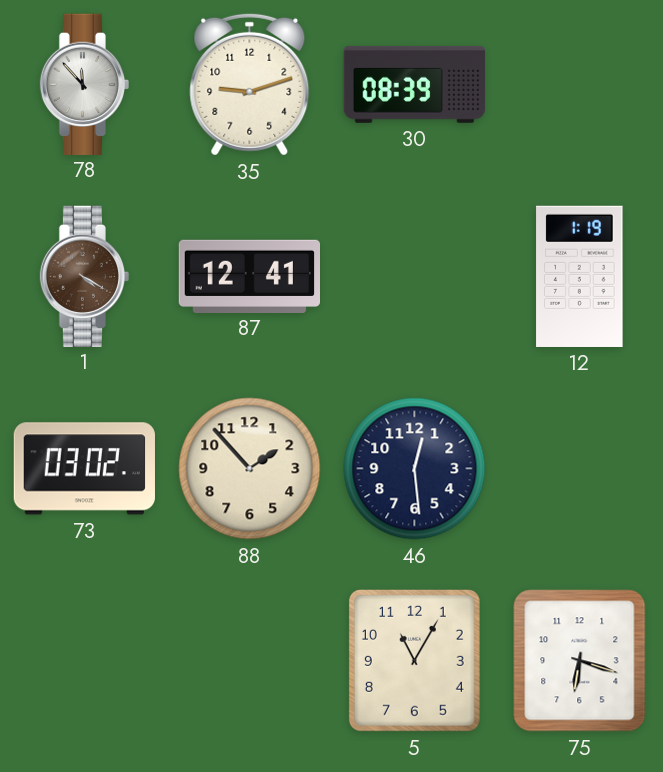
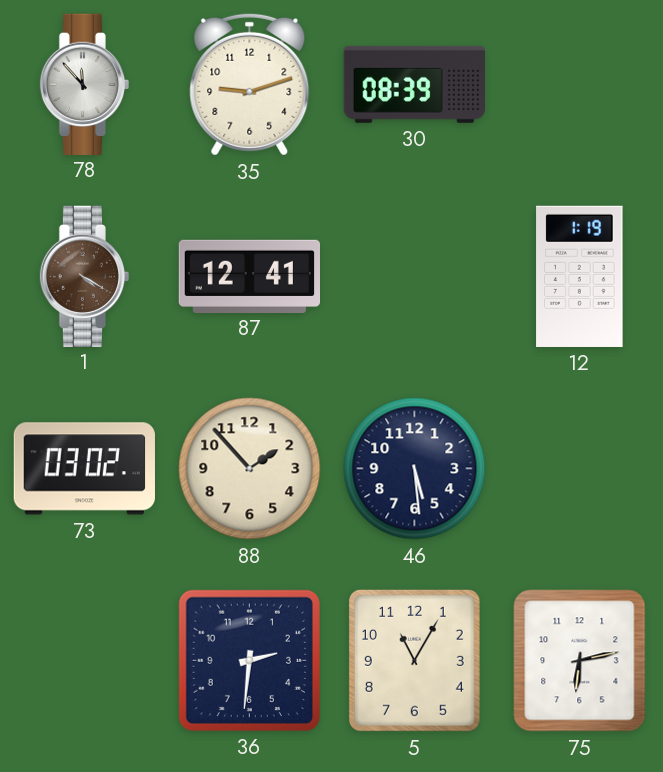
46: 12:29 -> 5:29 (415, 469)
36: none -> 2:31 (249, 660)
75: 6:18 -> 6:13 (580, 661)
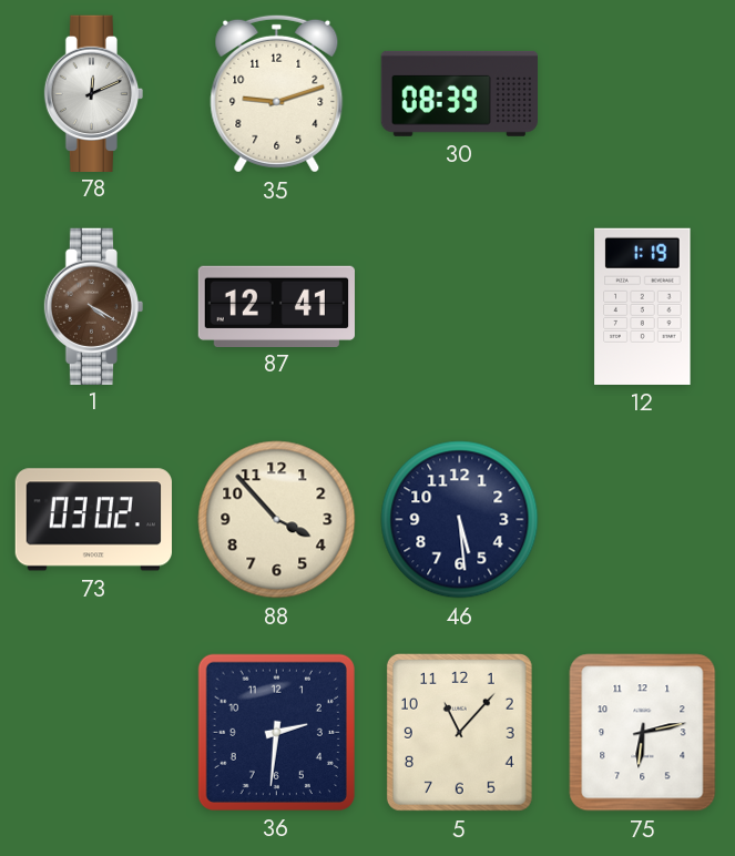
78: 11:53 -> 12:11 (94, 93)
88: 1:53 -> 3:53 (277, 520)
5: 11:05 -> 11:07 (459, 732)
